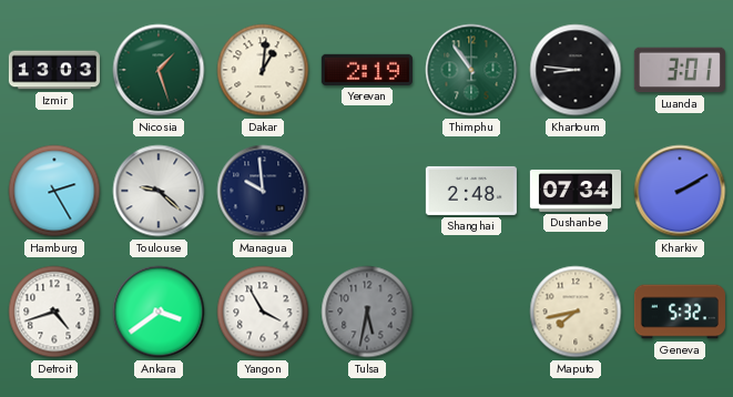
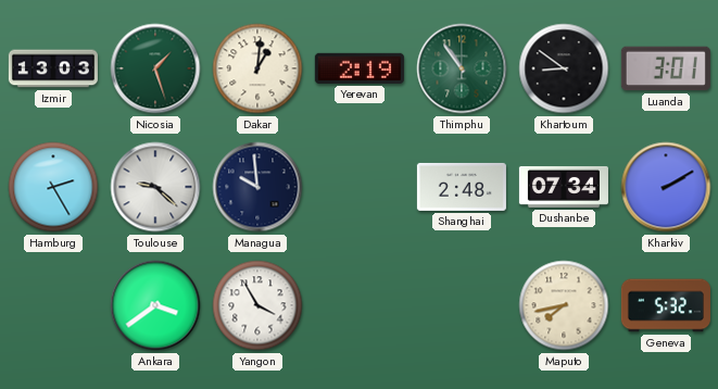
Khartoum: 8:46 -> 8:51 (564, 68)
Detroit: 4:42 -> none (54, 312)
Tulsa: 5:32 -> none (367, 312)
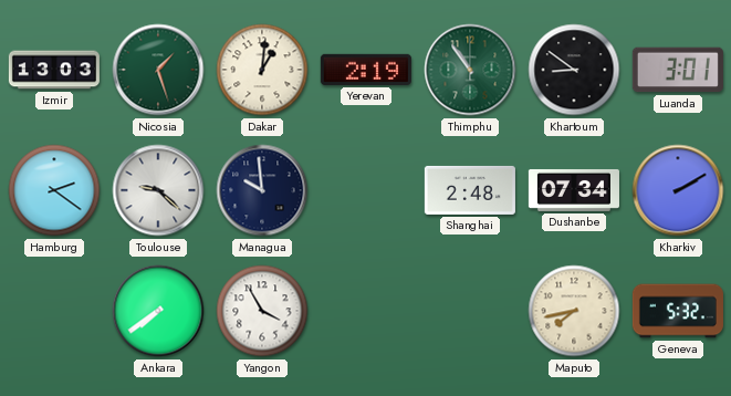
Hamburg: 2:25 -> 2:21 (54, 190)
Ankara: 3:39 -> 7:39 (158, 311)
